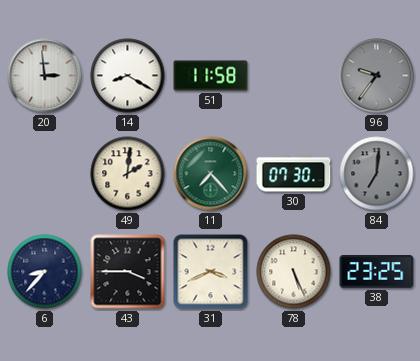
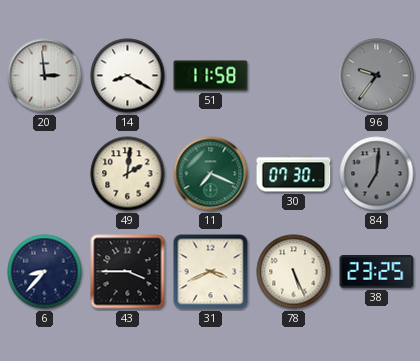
11: 7:23 -> 7:19 (211, 174)
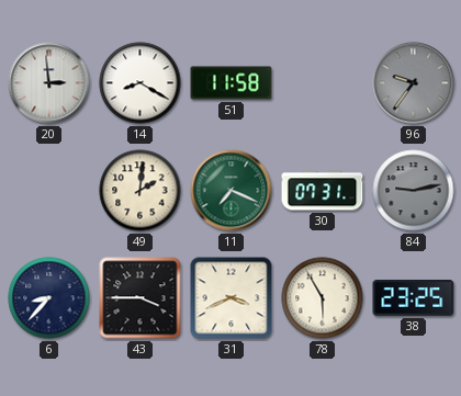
30: 07:30 -> 07:31 (323, 191)
84: 7:01 -> 9:13 (414, 191)
78: 5:26 -> 5:55 (323, 298)
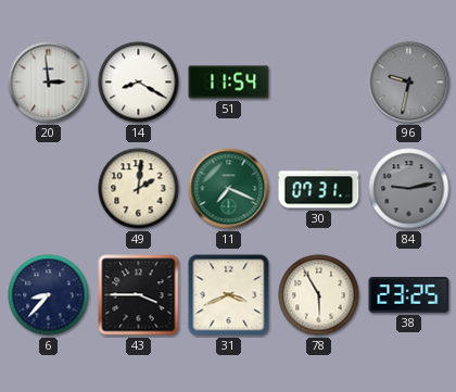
51: 11:58 -> 11:54 (229, 83)
96: 9:36 -> 9:32 (409, 83)
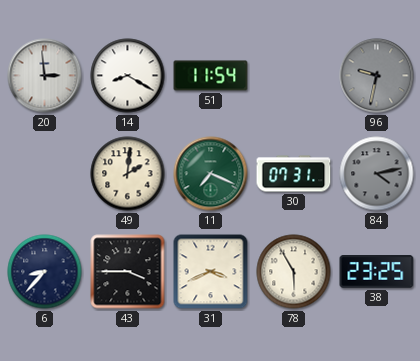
84: 9:13 -> 4:13 (377, 174)
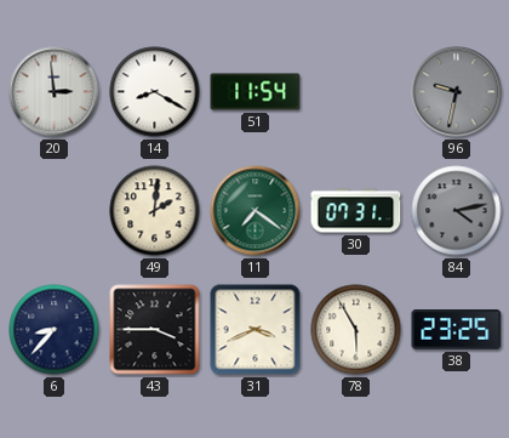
11: 7:19 -> 7:21 (256, 211)
